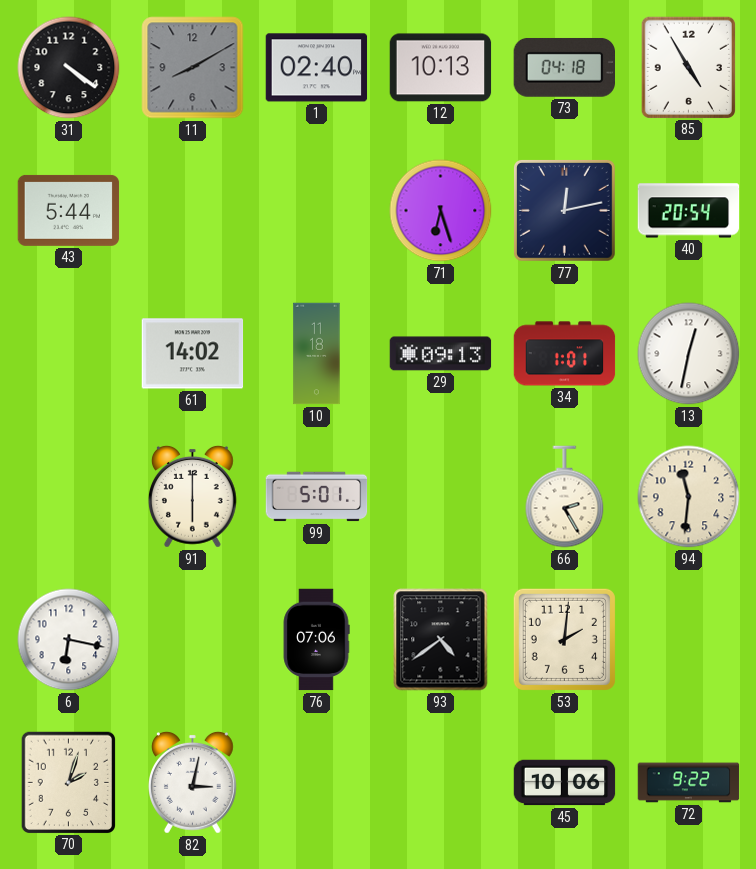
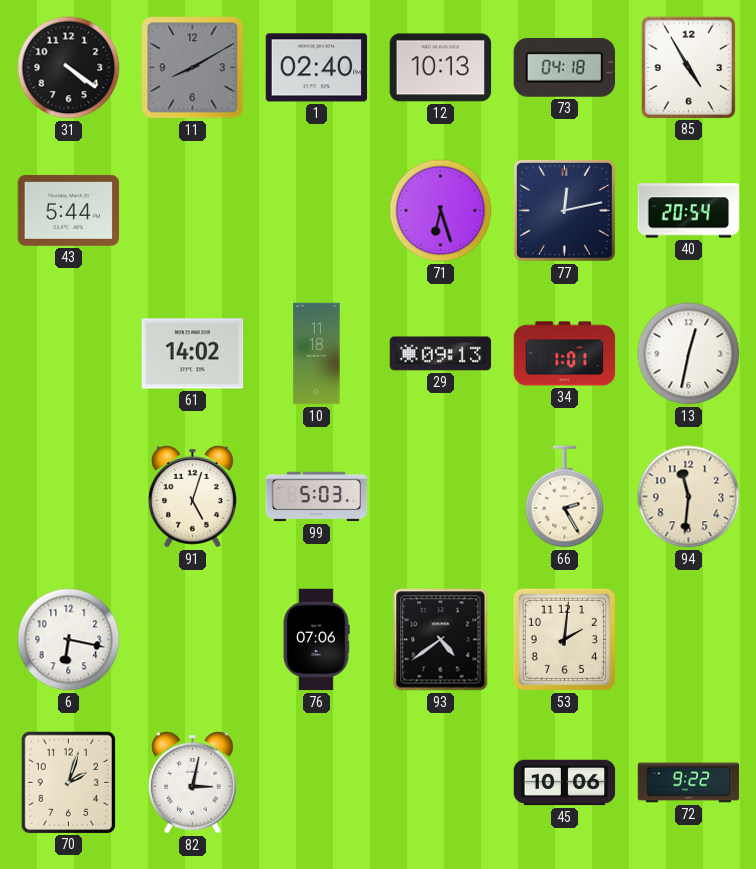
91: 6:00 -> 5:03 (192, 496)
99: 5:01 -> 5:03 (317, 497)
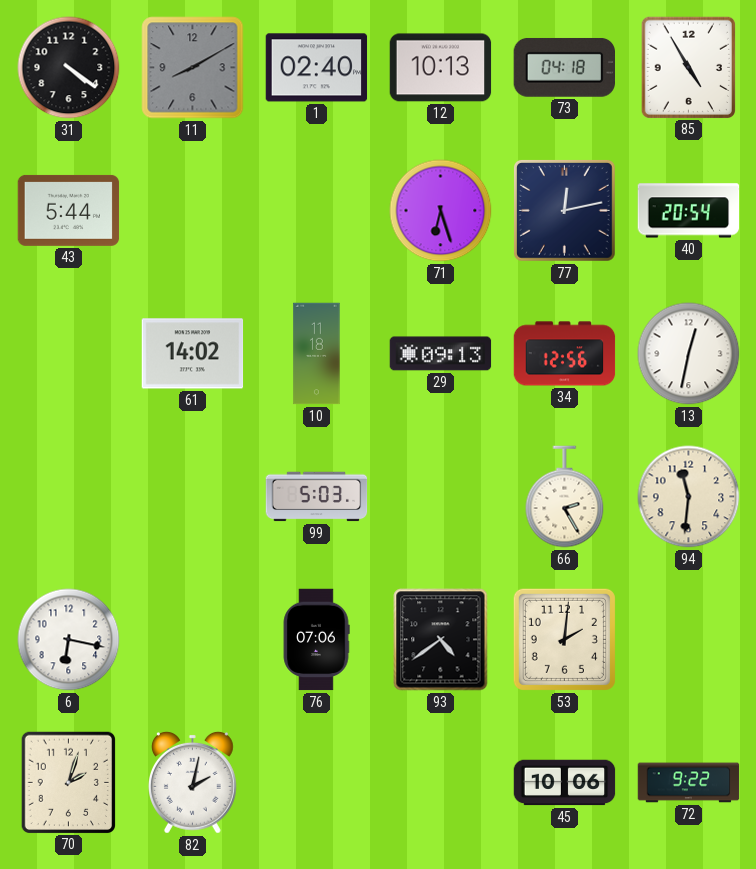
34: 1:01 -> 12:56 (565, 354)
91: 5:03 -> none (192, 496)
82: 3:02 -> 2:02 (192, 782)
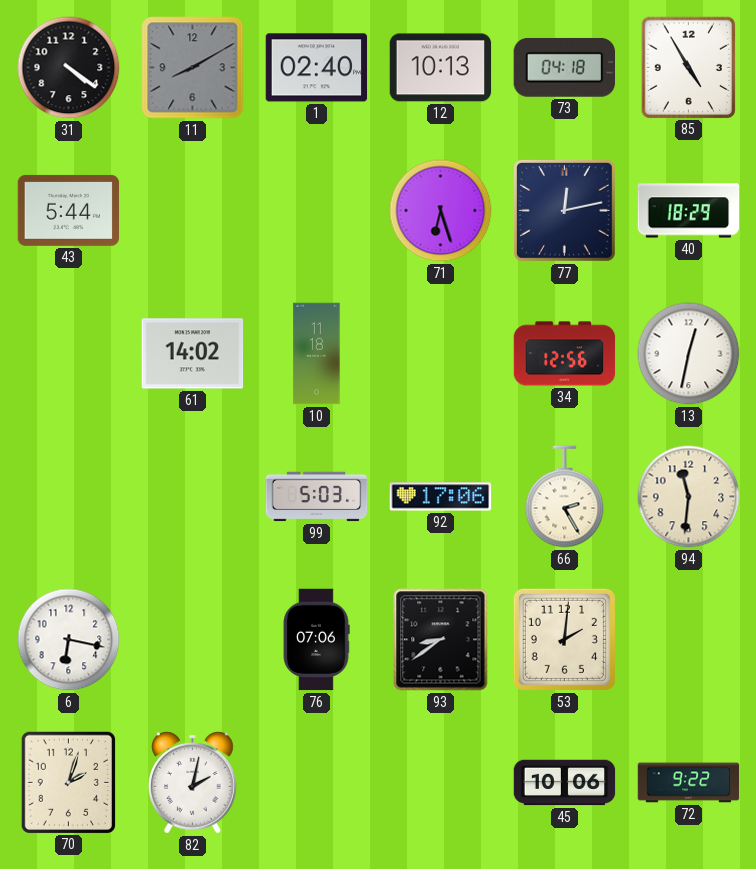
40: 20:54 -> 18:29 (689, 211)
29: 09:13 -> none (441, 354)
92: none -> 17:06 (441, 497)
93: 4:39 -> 8:39 (441, 640)
